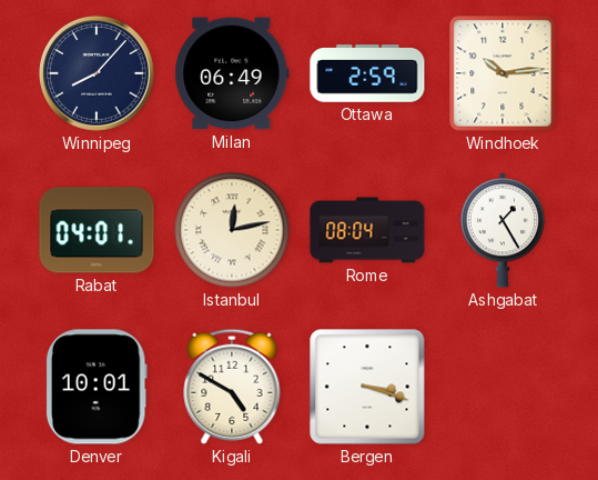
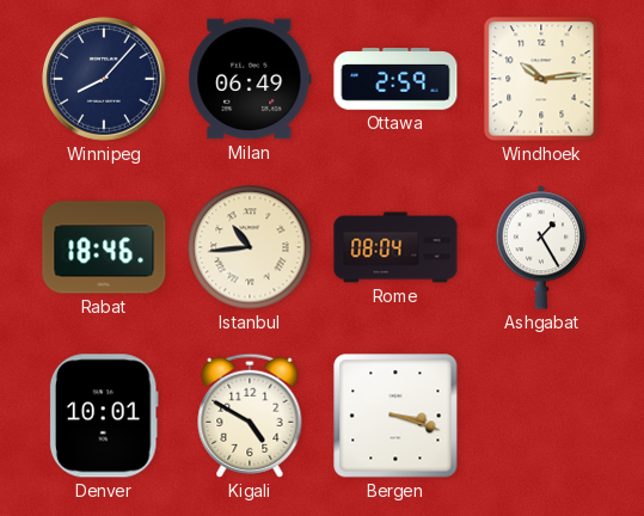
Rabat: 04:01 -> 18:46 (104, 247)
Istanbul: 12:13 -> 10:44 (250, 247)
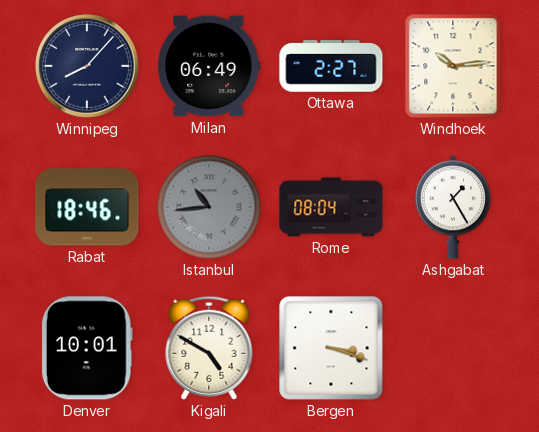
Ottawa: 2:59 -> 2:27 (331, 66)
Istanbul dial: cream -> grey (209, 207)
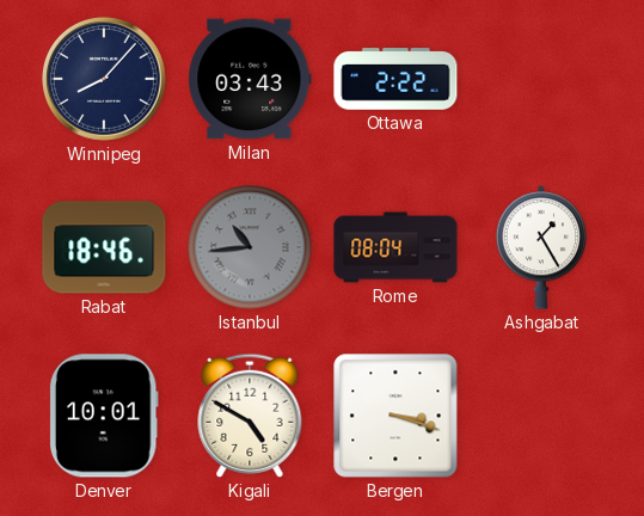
Milan: 06:49 -> 03:43 (250, 79)
Ottawa: 2:27 -> 2:22 (395, 79)
Windhoek: 10:14 -> none (453, 66)
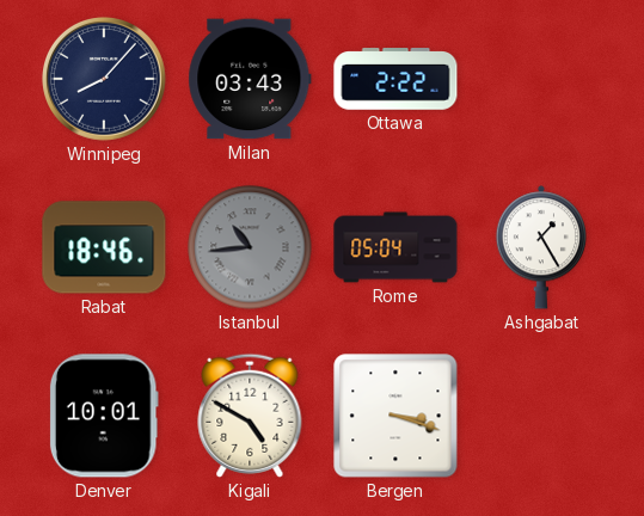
Rome: 08:04 -> 05:04 (395, 247)
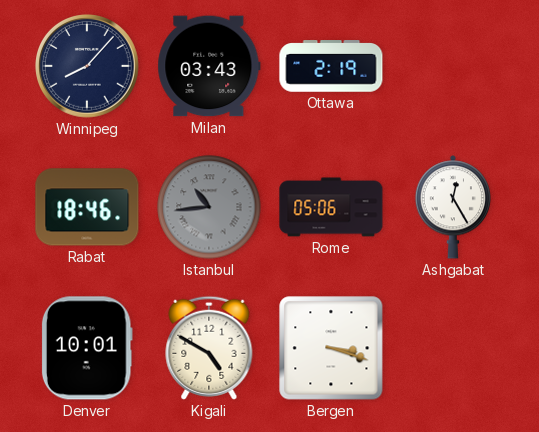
Ottawa: 2:22 -> 2:19 (331, 66)
Rome: 05:04 -> 05:06 (331, 207)
Ashgabat: 1:25 -> 12:25 (452, 207)
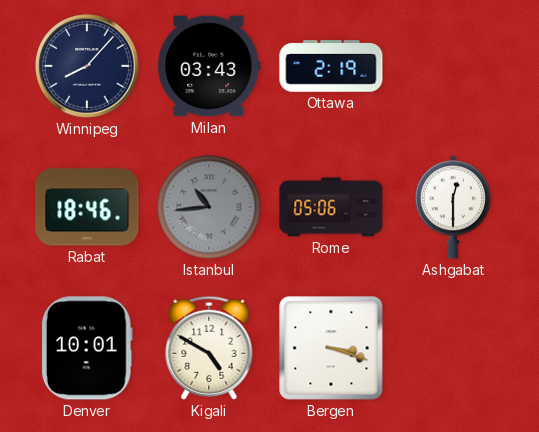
Ashgabat: 12:25 -> 12:30 (452, 207)
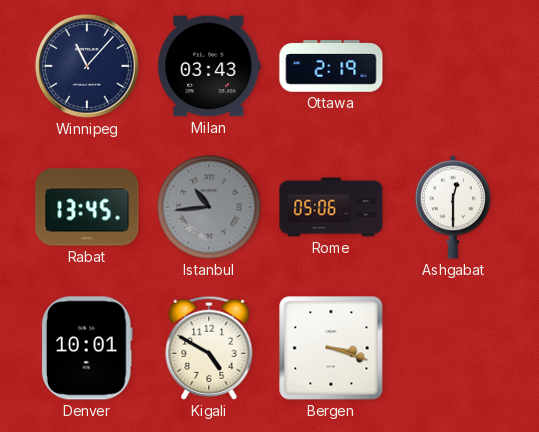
Winnipeg: 8:07 -> 11:07 (88, 67)
Rabat: 18:46 -> 13:45 (87, 207)
